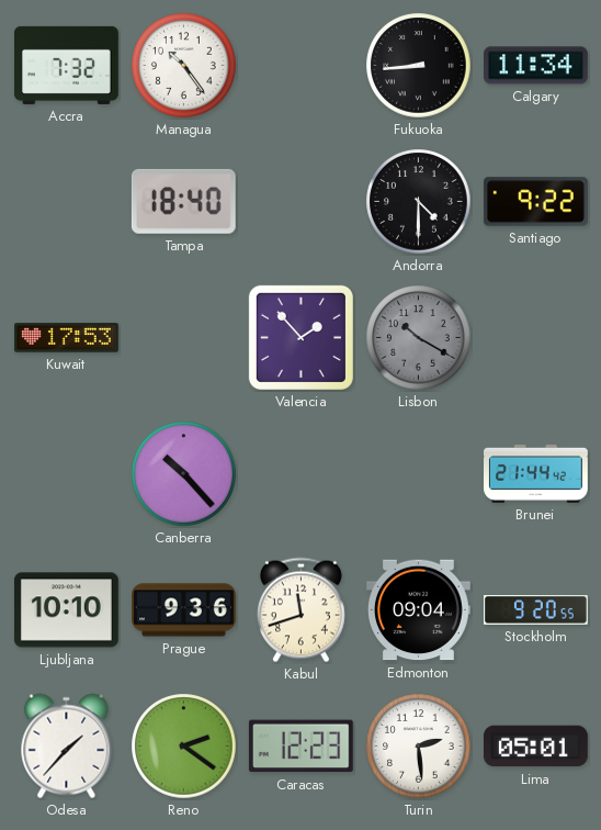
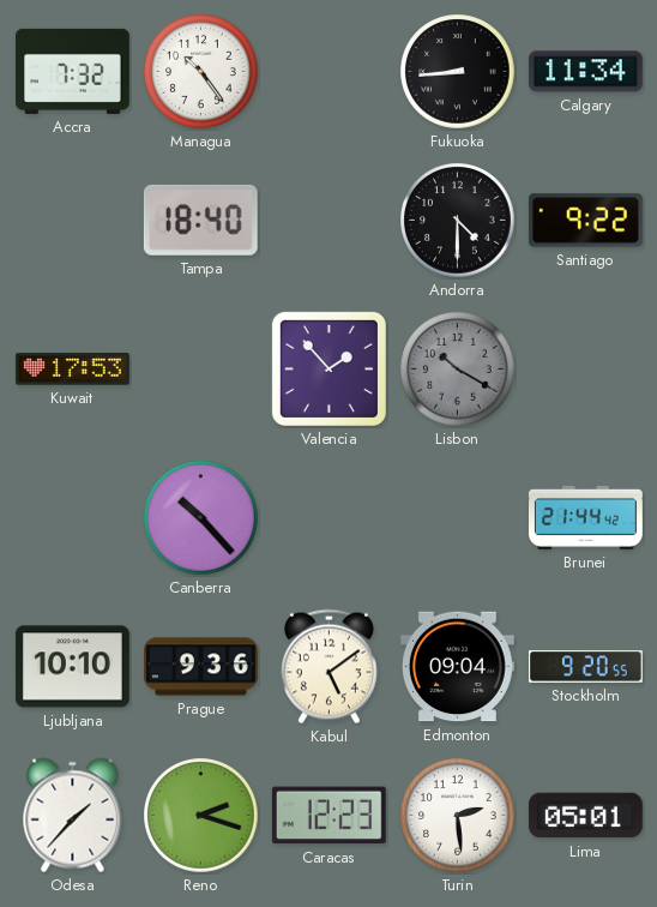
Kabul: 11:42 -> 5:09 (328, 667)
Reno: 2:21 -> 2:18 (201, 816)
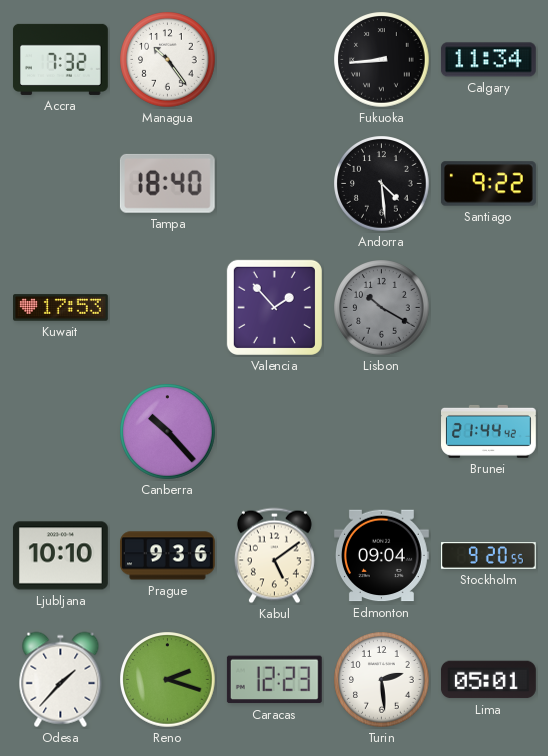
Andorra: 4:30 -> 4:29 (382, 184)
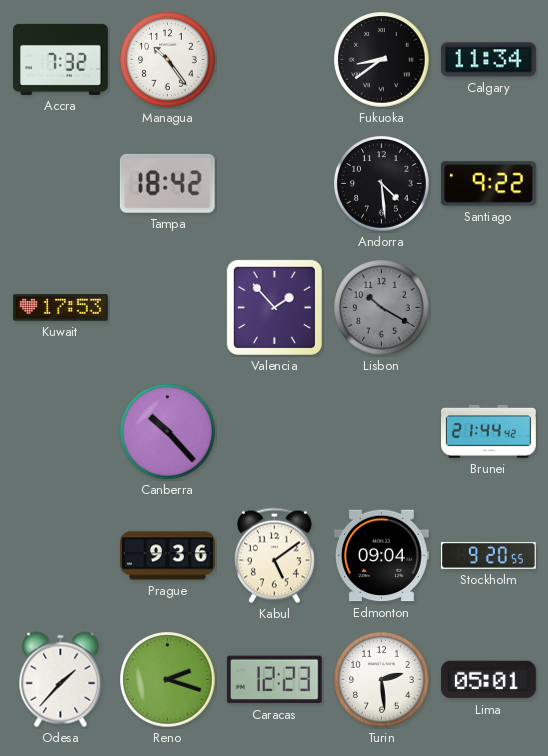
Fukuoka: 8:44 -> 8:39 (382, 60)
Tampa: 18:40 -> 18:42 (167, 183)
Ljubljana: 10:10 -> none (60, 556)
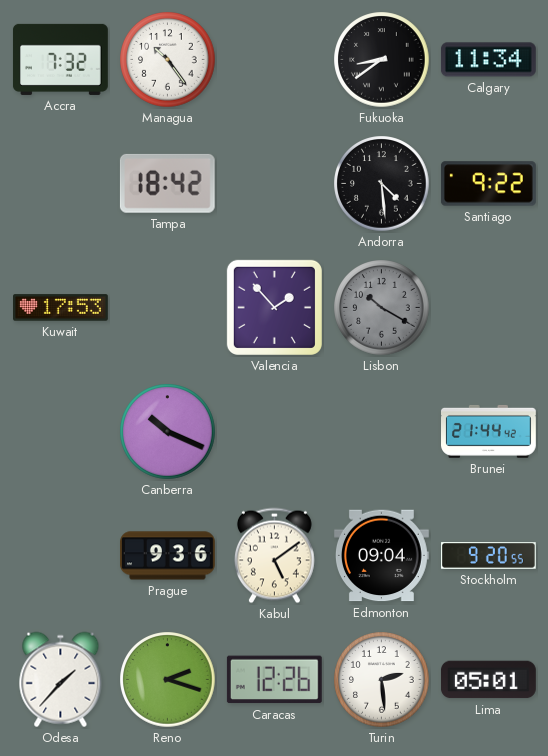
Canberra: 10:23 -> 10:19 (168, 432)
Caracas: 12:23 -> 12:26 (274, 680)
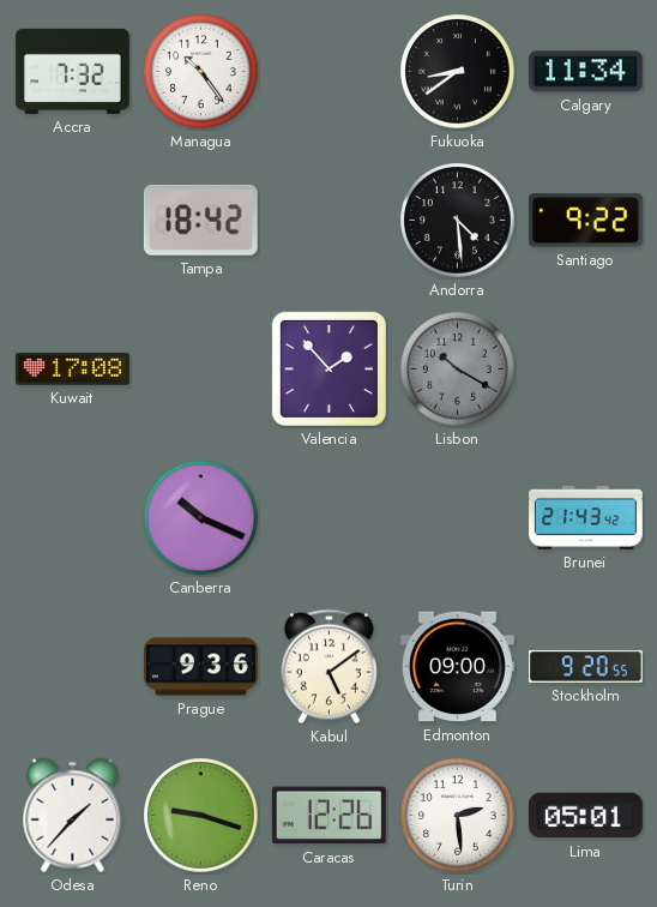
Kuwait: 17:53 -> 17:08 (73, 370)
Brunei: 21:44 -> 21:43 (586, 517)
Edmonton: 09:04 -> 09:00 (457, 667)
Reno: 2:18 -> 9:18 (201, 816)
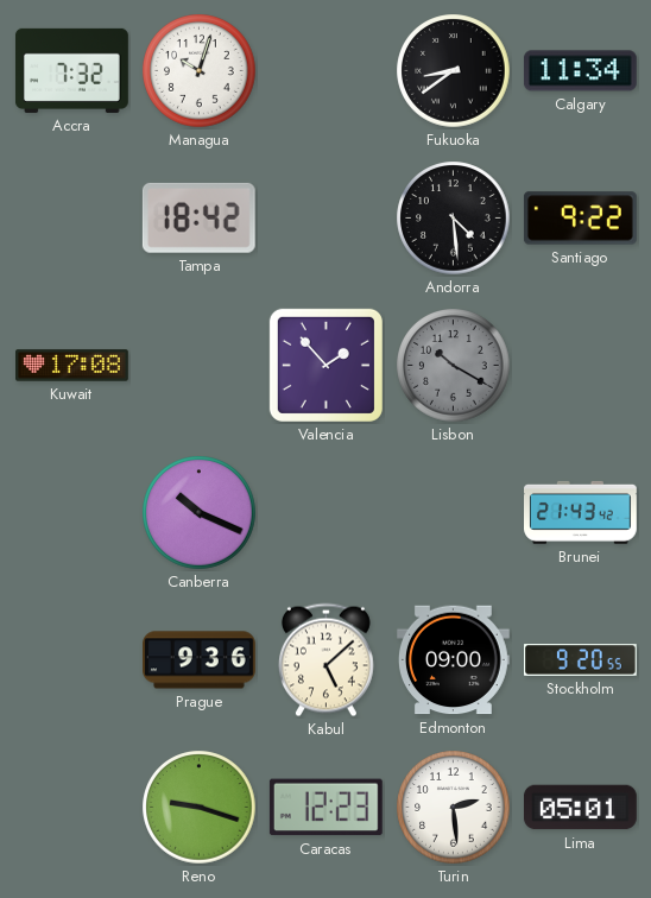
Managua: 10:24 -> 10:03 (200, 71)
Kabul: 5:09 -> 5:08 (325, 660)
Odesa: 1:37 -> none (73, 816)
Caracas: 12:26 -> 12:23 (325, 808)
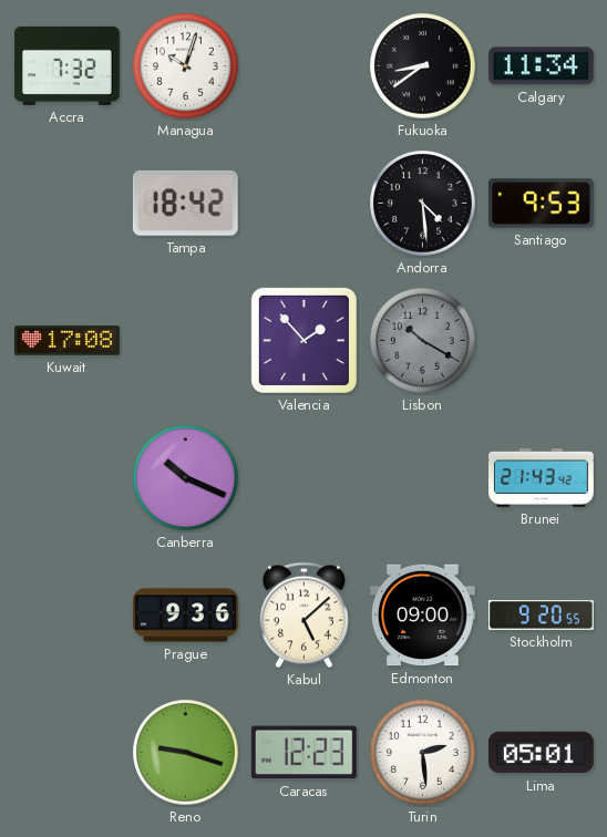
Santiago: 9:22 -> 9:53 (541, 204)
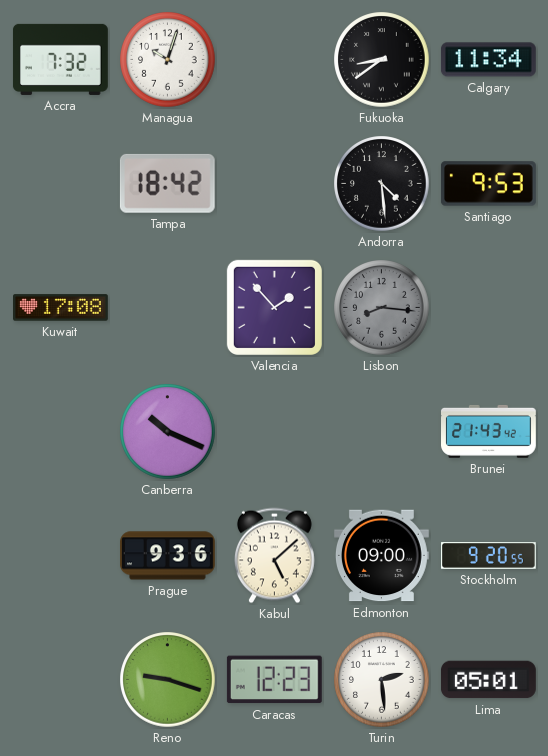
Lisbon: 10:20 -> 8:16 (382, 308)
